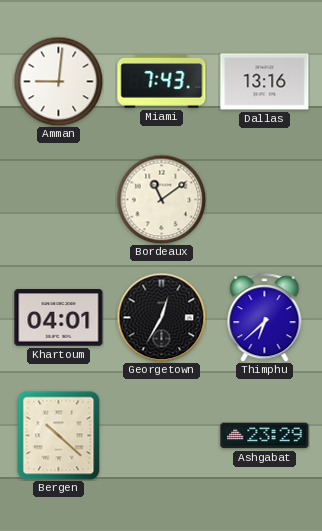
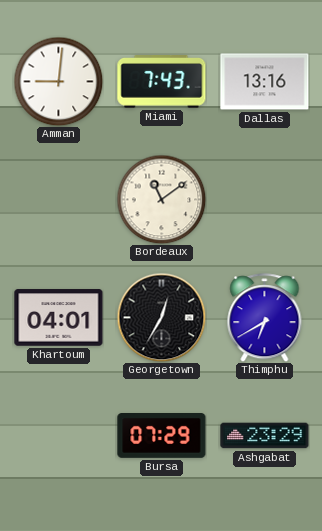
Thimphu: 6:38 -> 6:40 (265, 318)
Bergen: 10:22 -> none (59, 435)
Bursa: none -> 07:29 (162, 436)
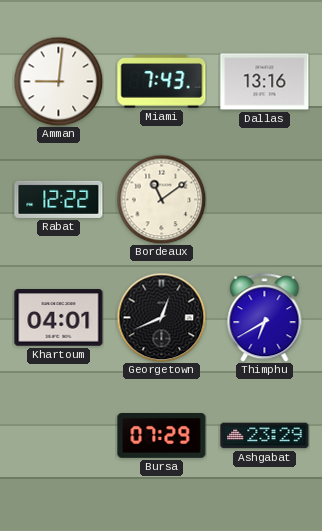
Rabat: none -> 12:22 (59, 199)
Georgetown: 12:35 -> 12:41 (161, 317)
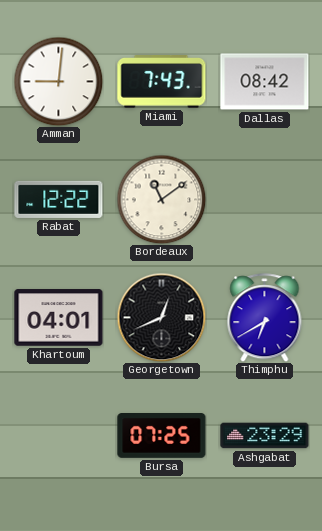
Dallas: 13:16 -> 08:42 (265, 82)
Bursa: 07:29 -> 07:25 (162, 436)
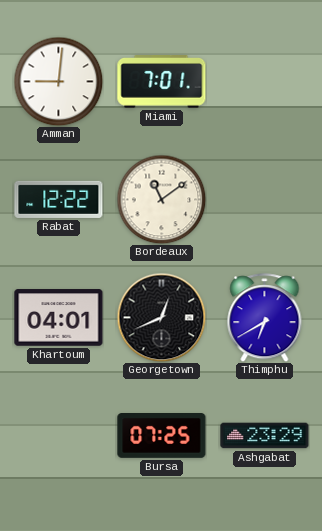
Miami: 7:43 -> 7:01 (162, 82)
Dallas: 08:42 -> none (265, 82)
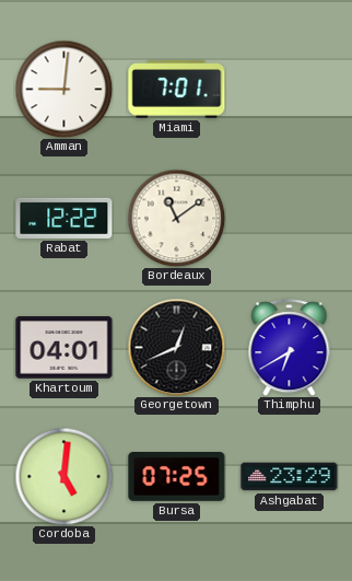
Cordoba: none -> 5:01 (63, 476)
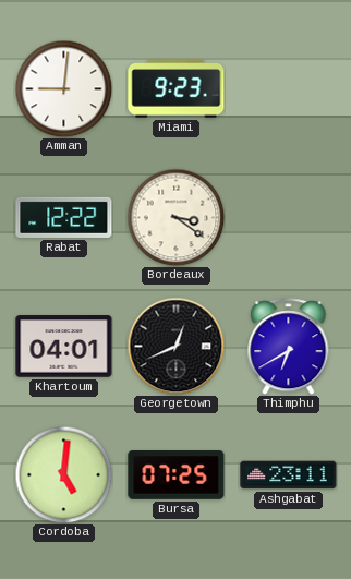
Miami: 7:01 -> 9:23 (177, 89)
Bordeaux: 11:09 -> 3:21 (175, 217)
Ashgabat: 23:29 -> 23:11 (289, 475)
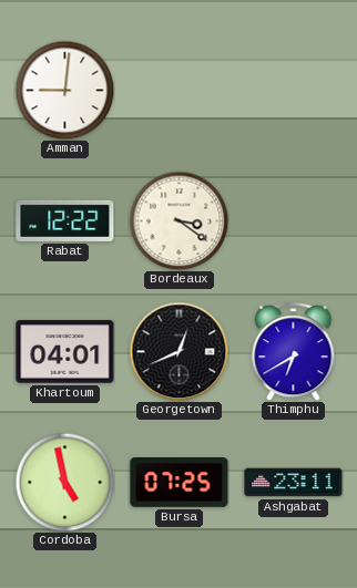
Miami: 9:23 -> none (177, 89)
Cordoba: 5:01 -> 4:58 (64, 482)
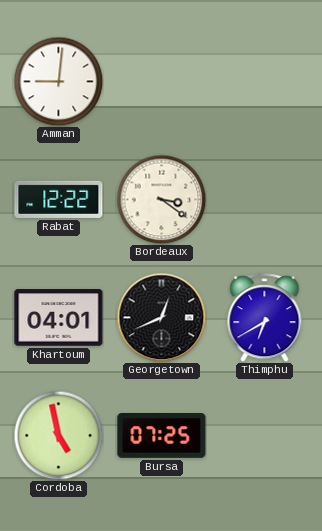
Ashgabat: 23:11 -> none (294, 483)
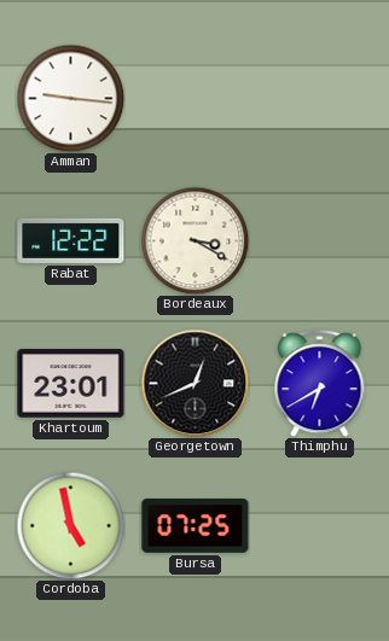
Amman: 9:01 -> 9:16 (70, 98)
Bordeaux: 3:21 -> 3:20 (194, 240)
Khartoum: 04:01 -> 23:01 (71, 384)
